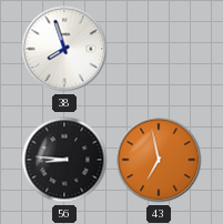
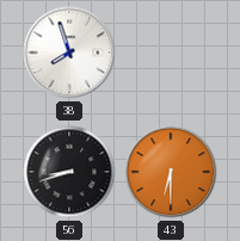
56: 8:46 -> 8:42 (69, 172)
43: 6:58 -> 6:30 (171, 172)
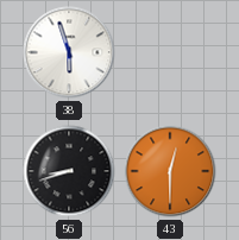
38: 7:57 -> 5:57 (69, 52)
43: 6:30 -> 12:30 (170, 171)
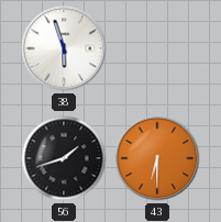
56: 8:42 -> 1:42 (64, 158)
43: 12:30 -> 6:30 (157, 158)
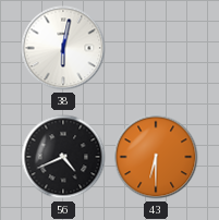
38: 5:57 -> 6:02 (63, 48)
56: 1:42 -> 4:41 (63, 157)
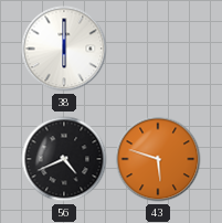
38: 6:02 -> 6:00 (64, 49)
43: 6:30 -> 5:48 (158, 159)
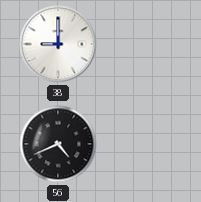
38: 6:00 -> 9:00 (58, 44)
43: 5:48 -> none (158, 159)
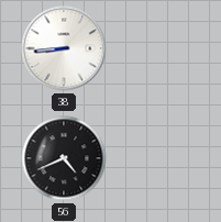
38: 9:00 -> 8:44 (64, 48)
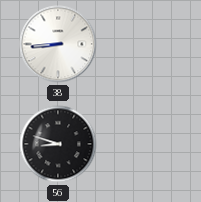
56: 4:41 -> 8:48 (58, 144)
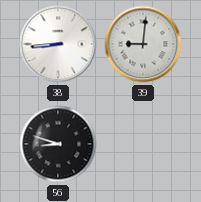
39: none -> 9:01 (143, 44)
